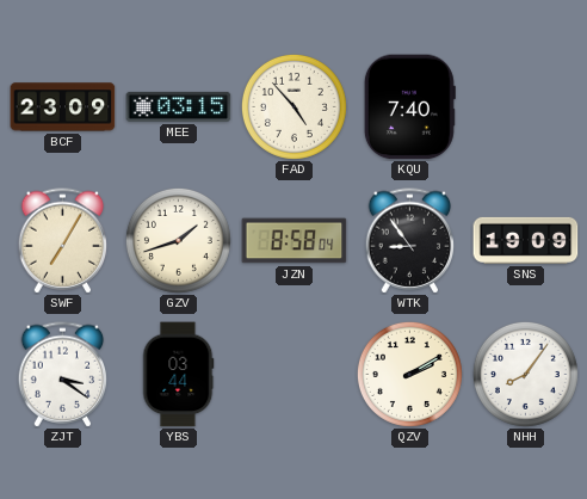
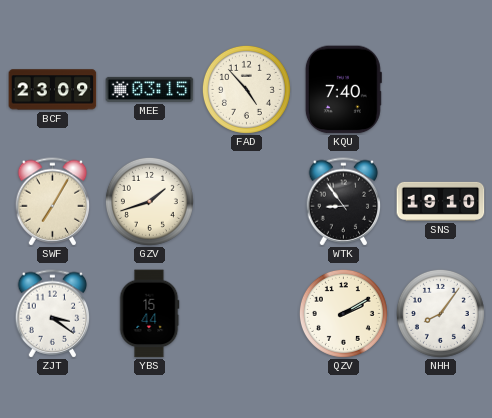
JZN: 8:58 -> none (295, 241)
SNS: 19:09 -> 19:10 (441, 201)
YBS: 03:44 -> 15:44 (149, 314)
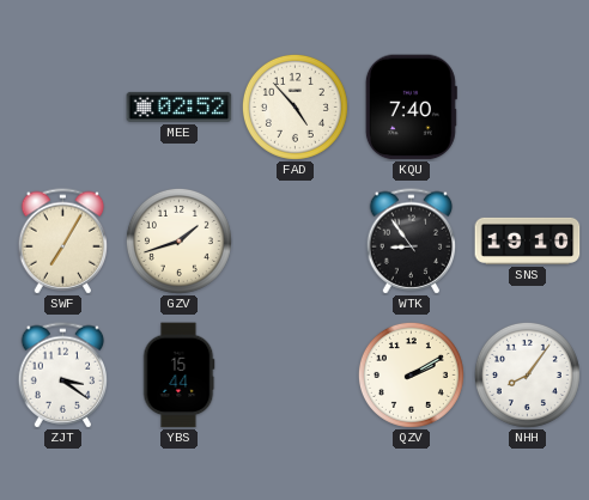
BCF: 23:09 -> none (53, 90)
MEE: 03:15 -> 02:52 (180, 106)
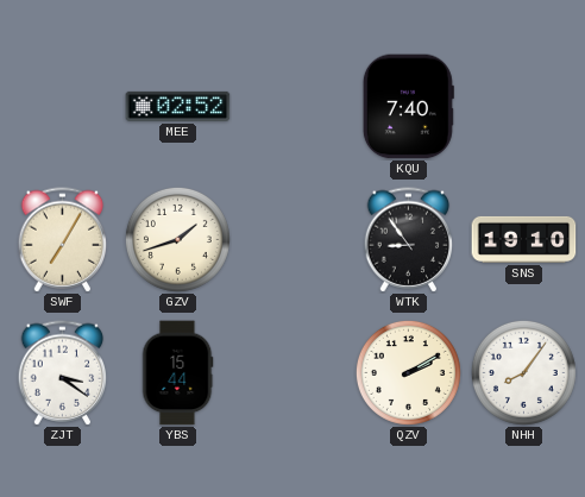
FAD: 4:53 -> none (294, 106)
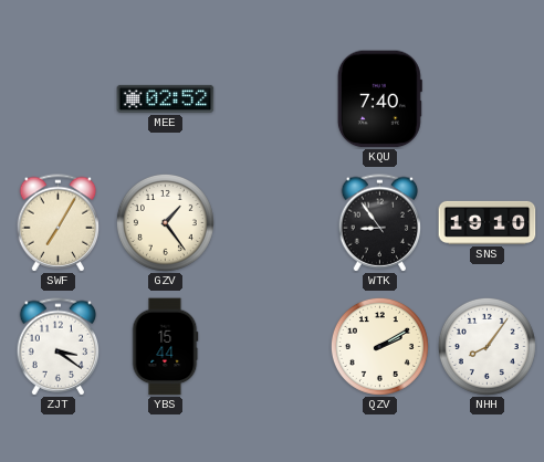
GZV: 1:42 -> 1:24 (165, 222)
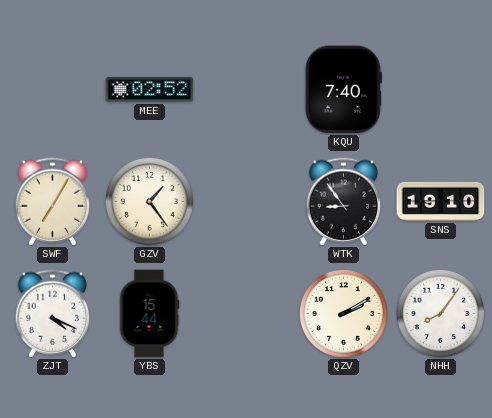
ZJT: 3:21 -> 4:19 (53, 314)
